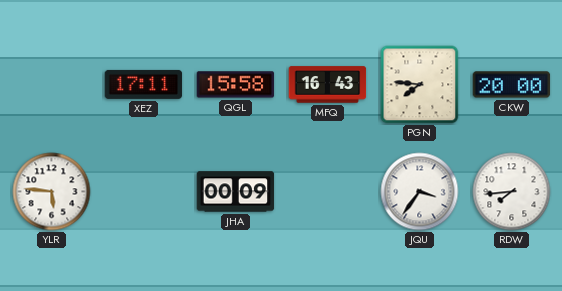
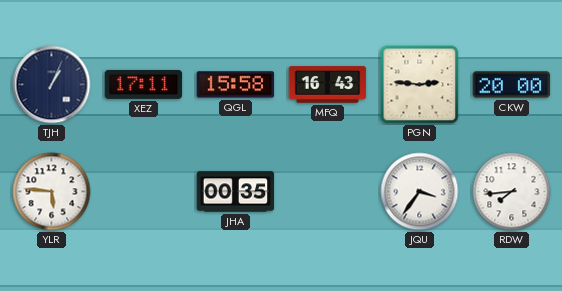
TJH: none -> 1:04 (52, 85)
PGN: 7:46 -> 2:46 (420, 85)
JHA: 00:09 -> 00:35 (236, 192)
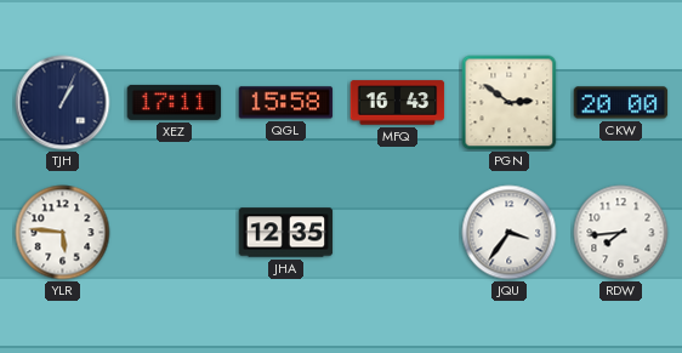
PGN: 2:46 -> 2:51 (510, 103)
JHA: 00:35 -> 12:35 (286, 233)
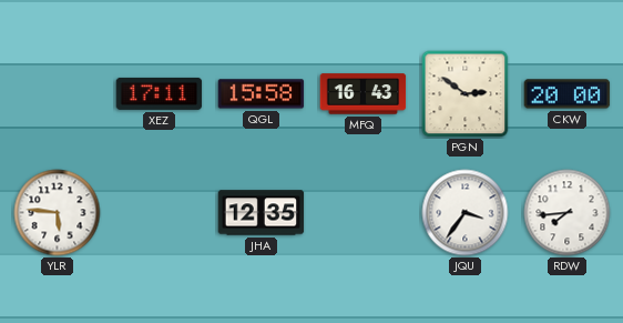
TJH: 1:04 -> none (63, 103)
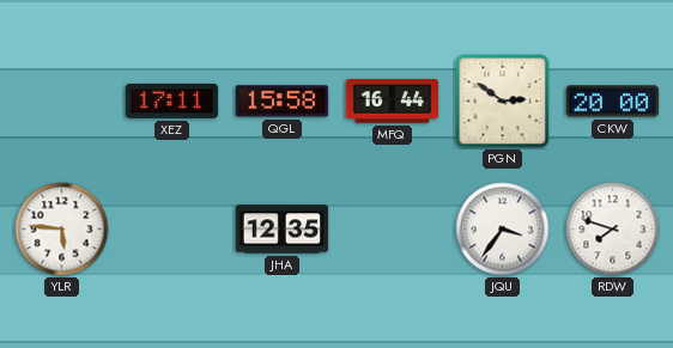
MFQ: 16:43 -> 16:44 (393, 102)
RDW: 7:44 -> 7:48 (613, 230)
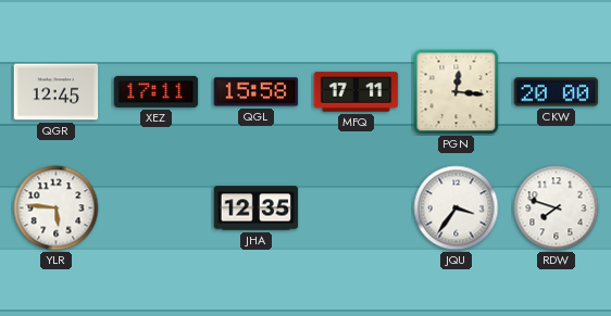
QGR: none -> 12:45 (57, 92)
MFQ: 16:44 -> 17:11 (357, 92)
PGN: 2:51 -> 12:16 (457, 92)
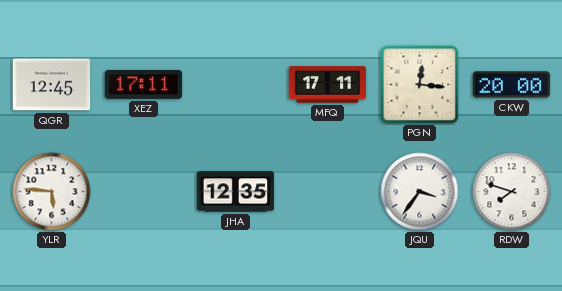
QGL: 15:58 -> none (257, 92)
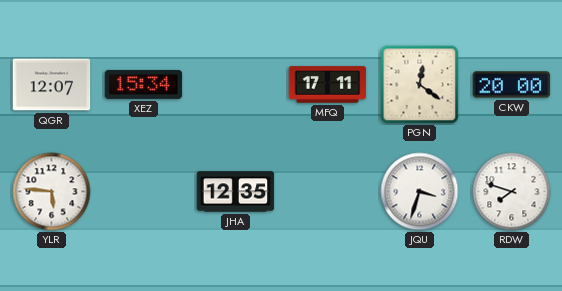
QGR: 12:45 -> 12:07 (52, 85)
XEZ: 17:11 -> 15:34 (144, 84)
PGN: 12:16 -> 12:21 (420, 85)
JQU: 3:36 -> 3:33 (420, 192)
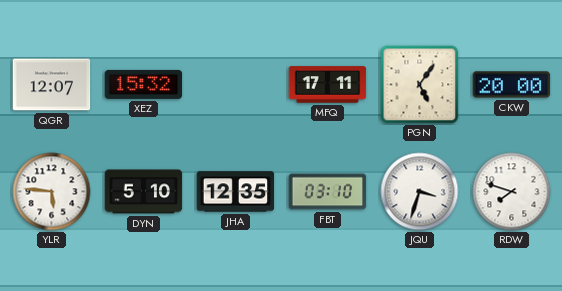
XEZ: 15:34 -> 15:32 (144, 84)
PGN: 12:21 -> 5:06 (420, 85)
DYN: none -> 5:10 (144, 192)
FBT: none -> 03:10 (328, 192)
